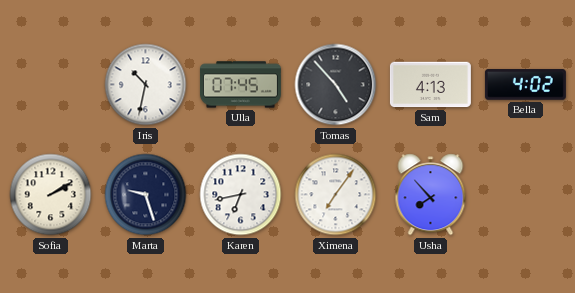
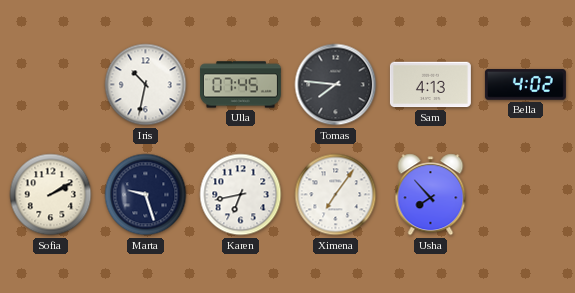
Tomas: 4:53 -> 7:46 (336, 85)
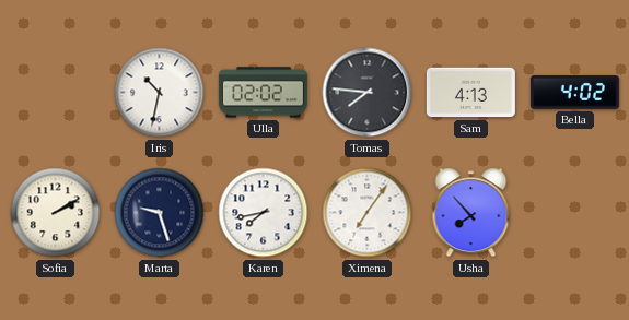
Ulla: 07:45 -> 02:02 (263, 93)
Karen: 6:43 -> 7:43 (264, 213)
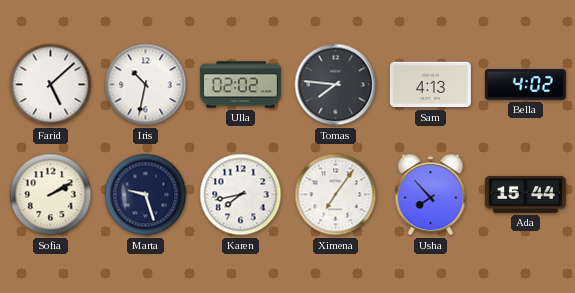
Farid: none -> 5:08 (51, 85)
Ada: none -> 15:44 (525, 194)
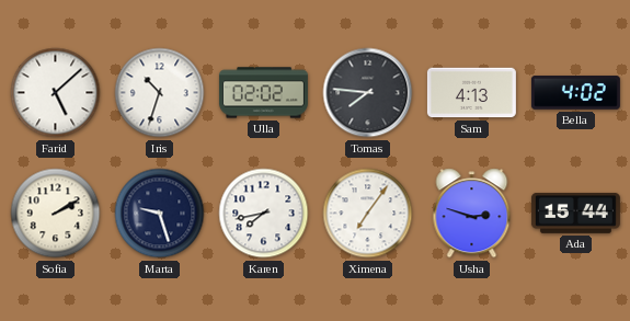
Iris: 10:32 -> 10:33 (160, 93)
Usha: 7:53 -> 2:48 (472, 214)
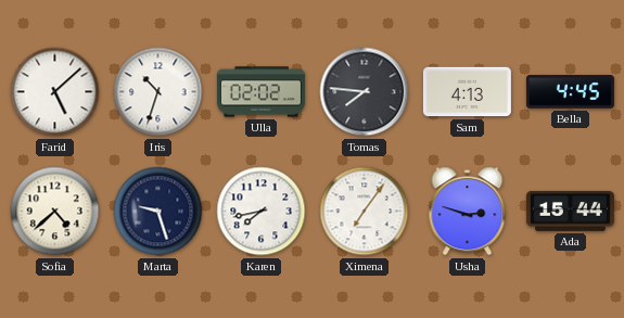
Bella: 4:02 -> 4:45 (570, 92)
Sofia: 2:10 -> 4:38 (55, 212)
